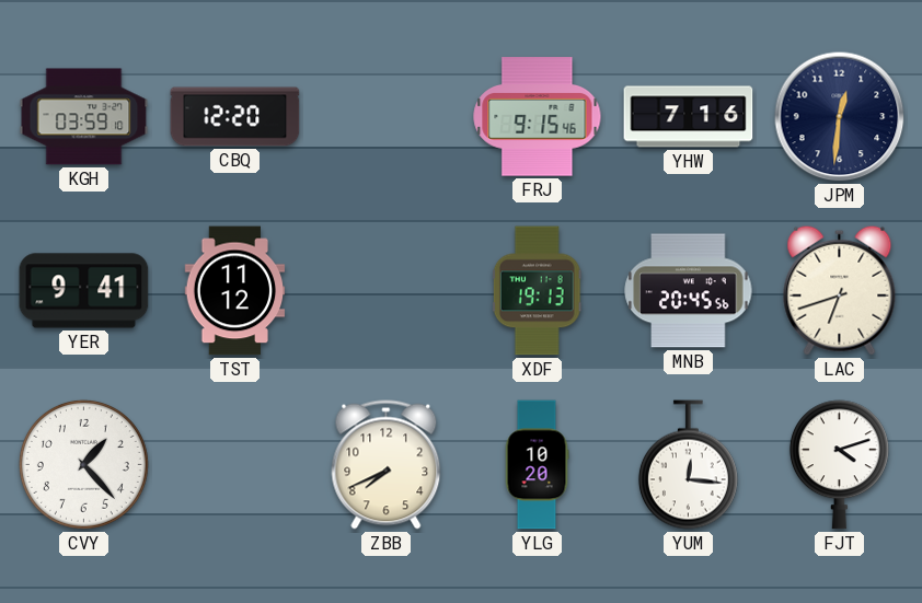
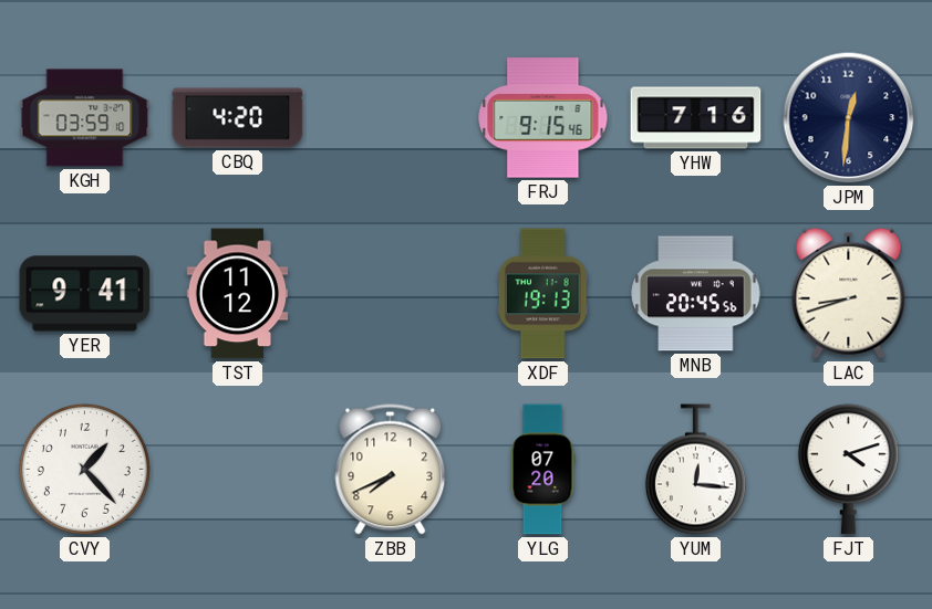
CBQ: 12:20 -> 4:20 (238, 118)
LAC: 6:42 -> 8:42 (849, 293)
YLG: 10:20 -> 07:20 (542, 470)
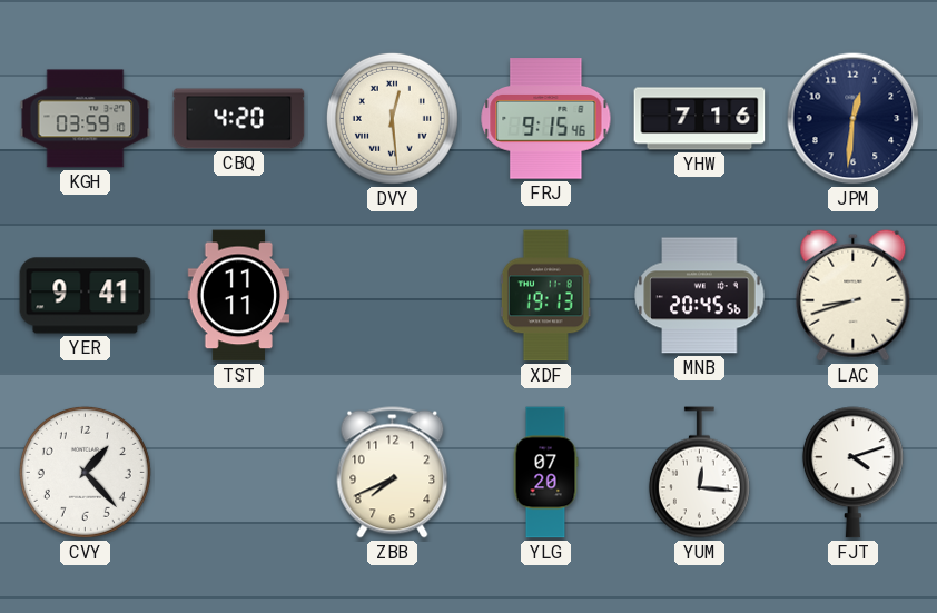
DVY: none -> 12:29 (392, 118)
TST: 11:12 -> 11:11 (239, 296)
